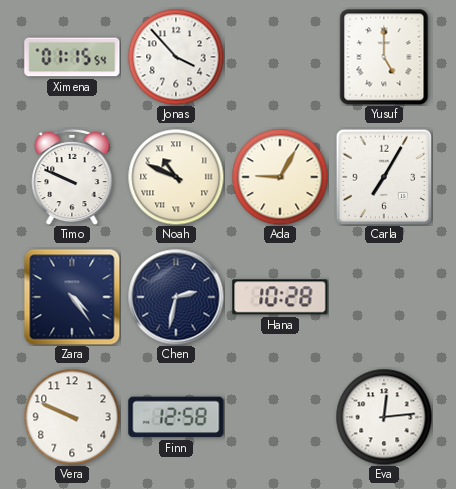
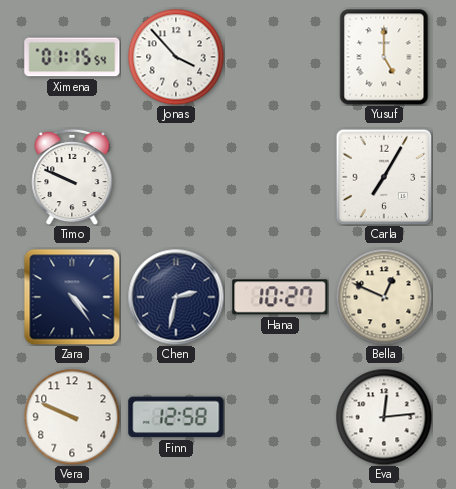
Noah: 10:49 -> none (176, 177)
Ada: 9:05 -> none (280, 177)
Hana: 10:28 -> 10:27 (280, 297)
Bella: none -> 12:49 (384, 297)
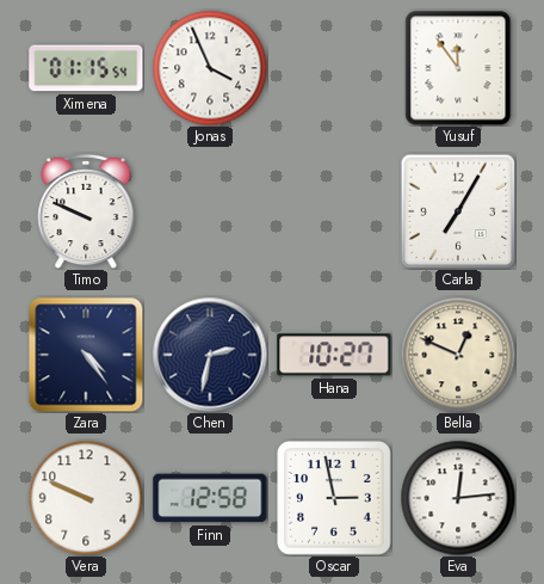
Jonas: 3:53 -> 3:56 (210, 68)
Yusuf: 5:00 -> 11:54 (458, 68)
Oscar: none -> 2:58 (335, 499)
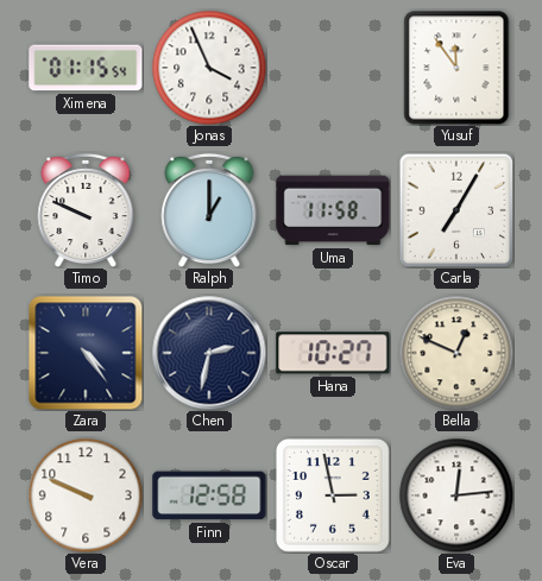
Ralph: none -> 1:00 (209, 210)
Uma: none -> 11:58 (333, 210)
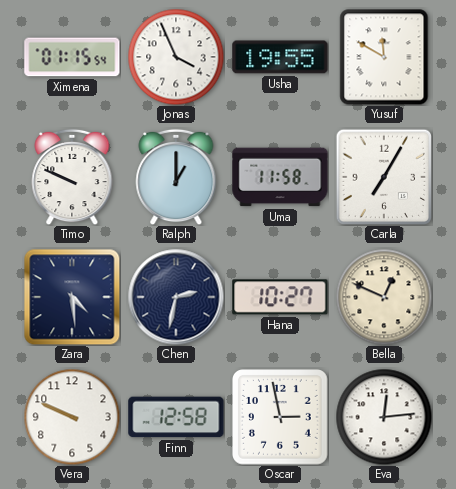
Usha: none -> 19:55 (280, 57)
Yusuf: 11:54 -> 11:50 (384, 57)
Zara: 4:24 -> 4:29 (72, 297)
